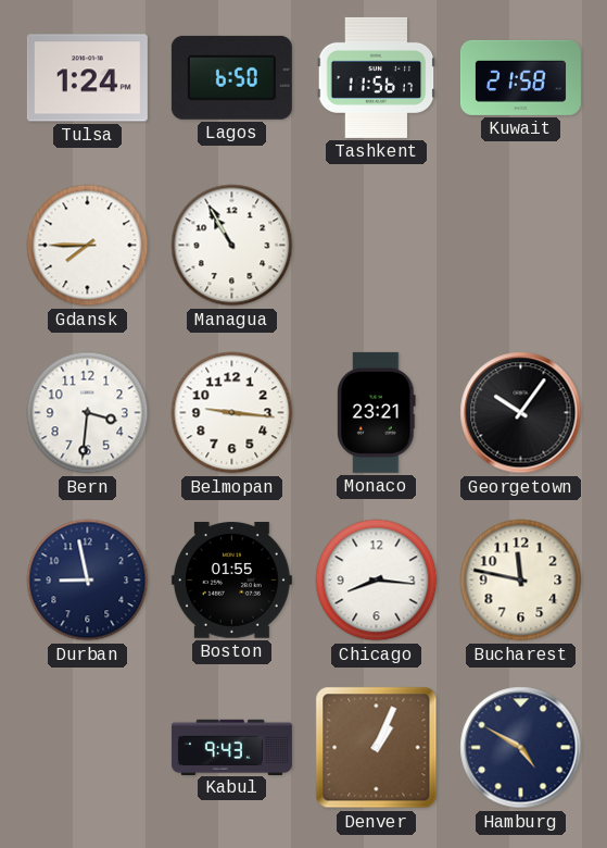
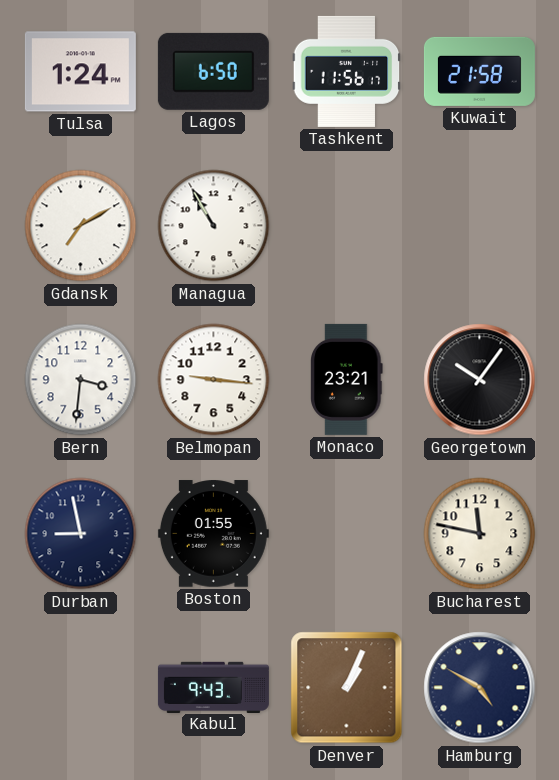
Gdansk: 7:45 -> 7:10 (81, 226)
Chicago: 8:16 -> none (377, 581)
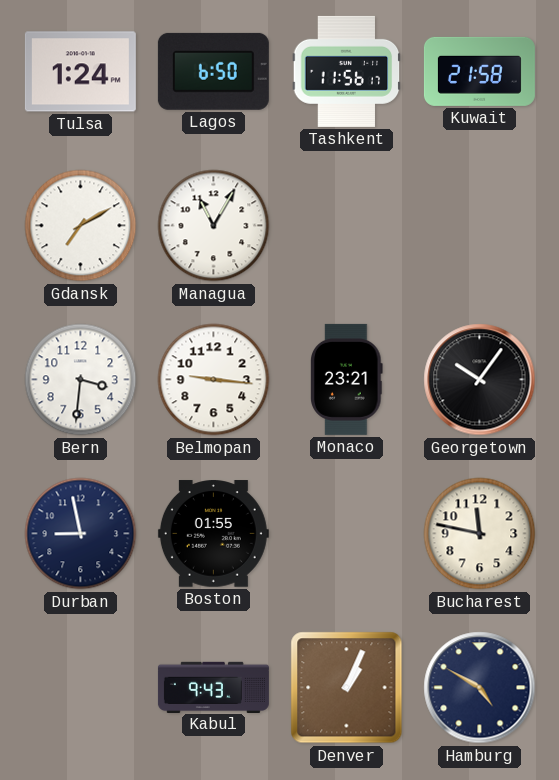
Managua: 10:55 -> 11:05 (214, 226)
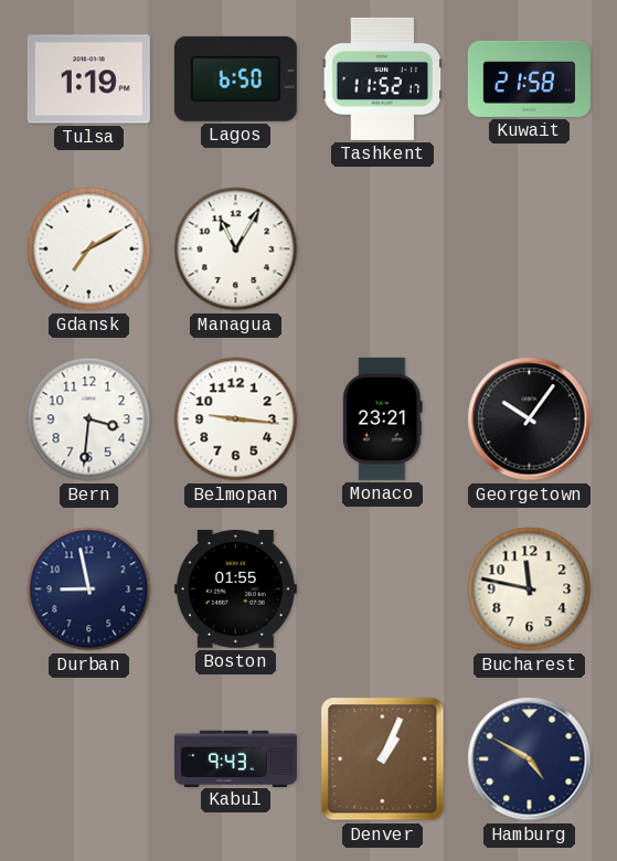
Tulsa: 1:24 -> 1:19 (88, 79)
Tashkent: 11:56 -> 11:52 (383, 78)
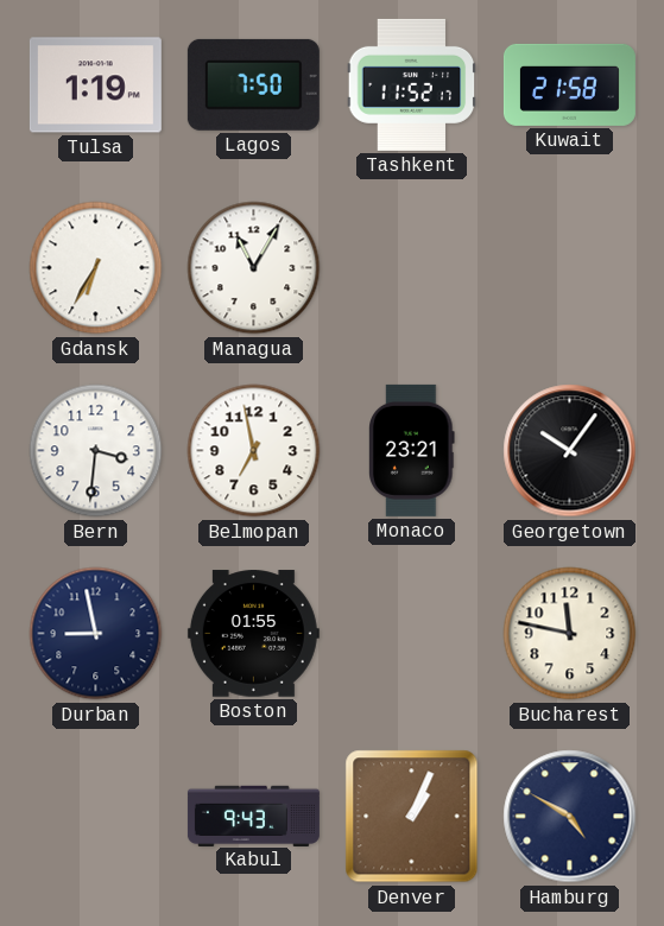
Lagos: 6:50 -> 7:50 (253, 84)
Gdansk: 7:10 -> 6:35 (96, 268)
Belmopan: 9:16 -> 6:58 (254, 451)
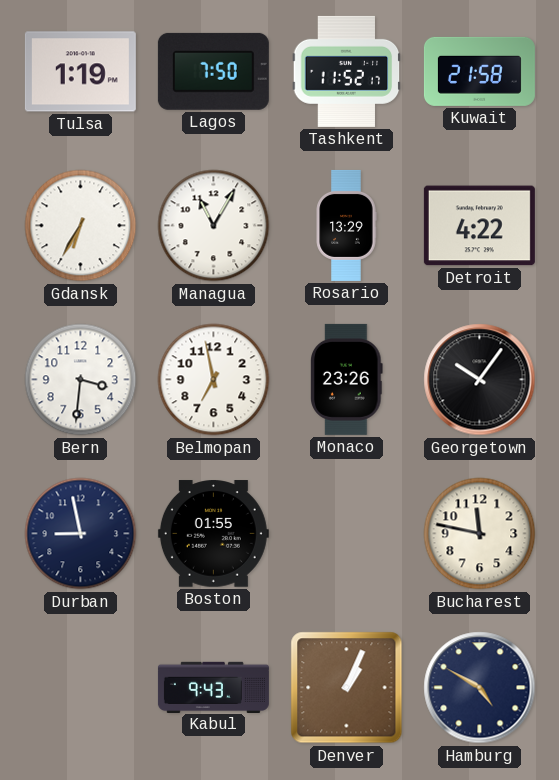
Rosario: none -> 13:29 (346, 225)
Detroit: none -> 4:22 (479, 226)
Monaco: 23:21 -> 23:26 (347, 379)
